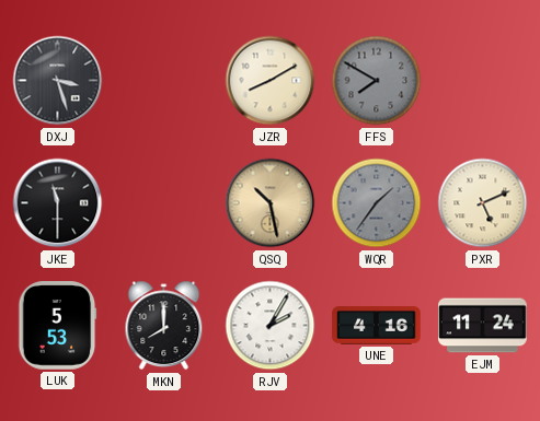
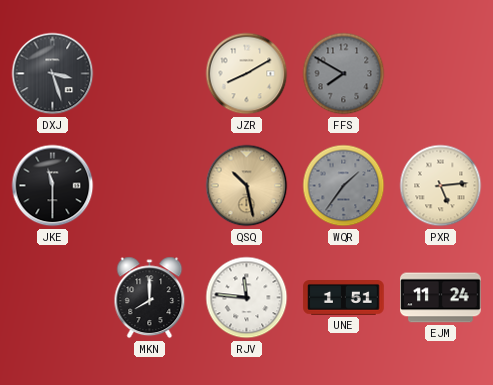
PXR: 5:11 -> 5:14 (441, 186)
LUK: 5:53 -> none (58, 326)
RJV: 2:05 -> 11:46 (247, 298)
UNE: 4:16 -> 1:51 (344, 298)
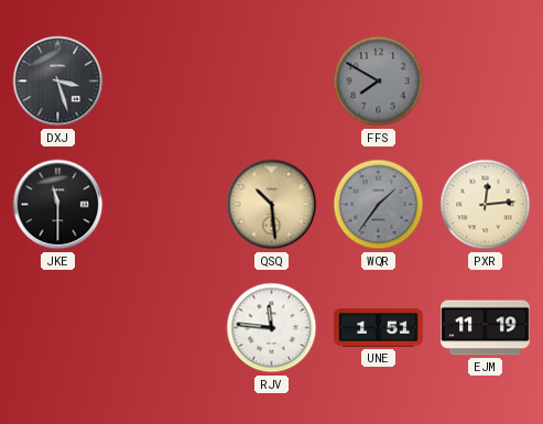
JZR: 8:10 -> none (247, 74)
QSQ: 10:28 -> 10:29 (272, 205)
PXR: 5:14 -> 12:14 (486, 205)
MKN: 8:00 -> none (150, 298)
EJM: 11:24 -> 11:19 (486, 328)
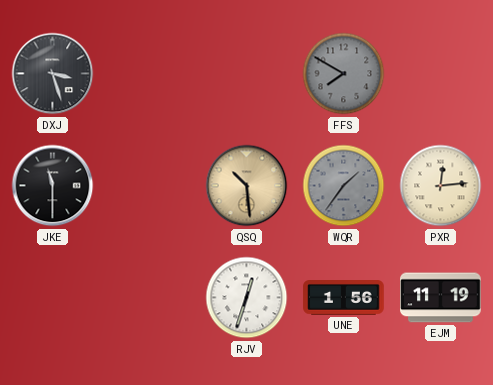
RJV: 11:46 -> 12:33 (247, 298)
UNE: 1:51 -> 1:56 (344, 298)
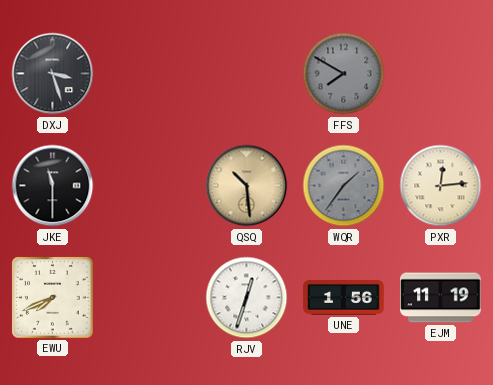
EWU: none -> 7:41 (52, 297)
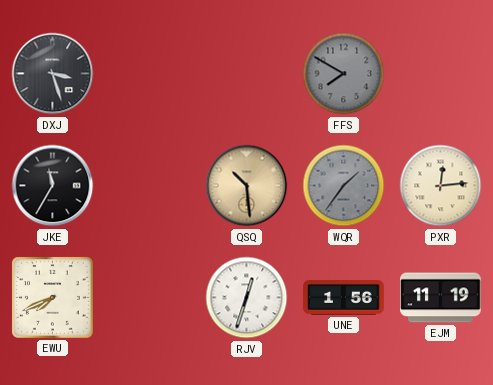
JKE: 11:30 -> 11:35 (53, 186)
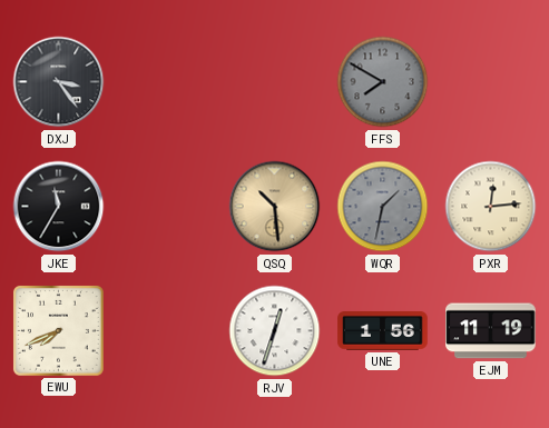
DXJ: 3:27 -> 3:24 (59, 82)
WQR: 1:36 -> 1:32 (383, 207)
